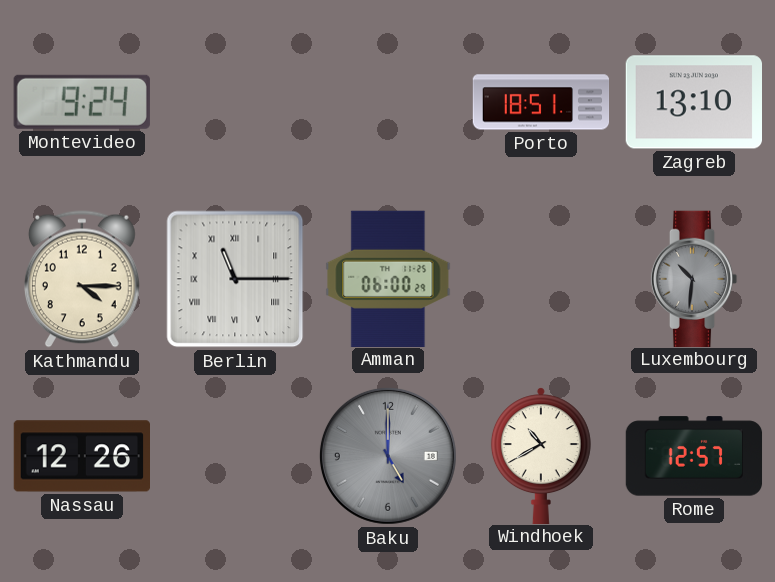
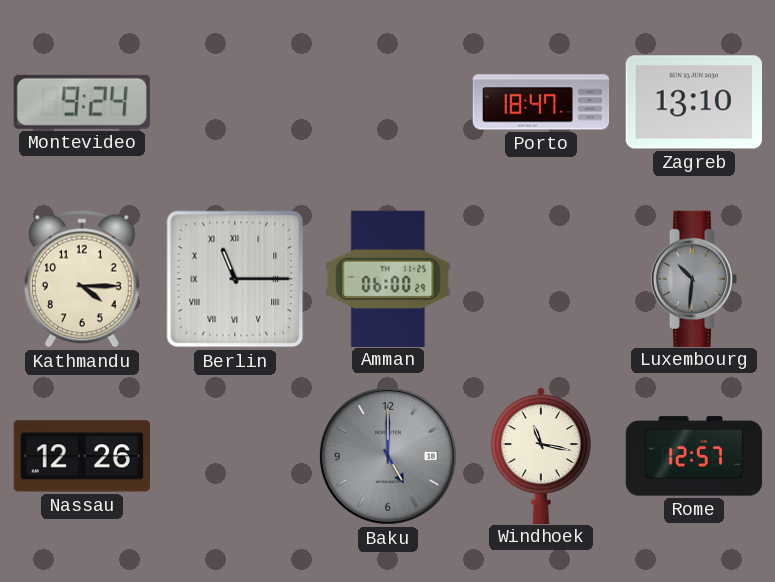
Porto: 18:51 -> 18:47 (541, 102)
Windhoek: 10:40 -> 11:17 (541, 455)
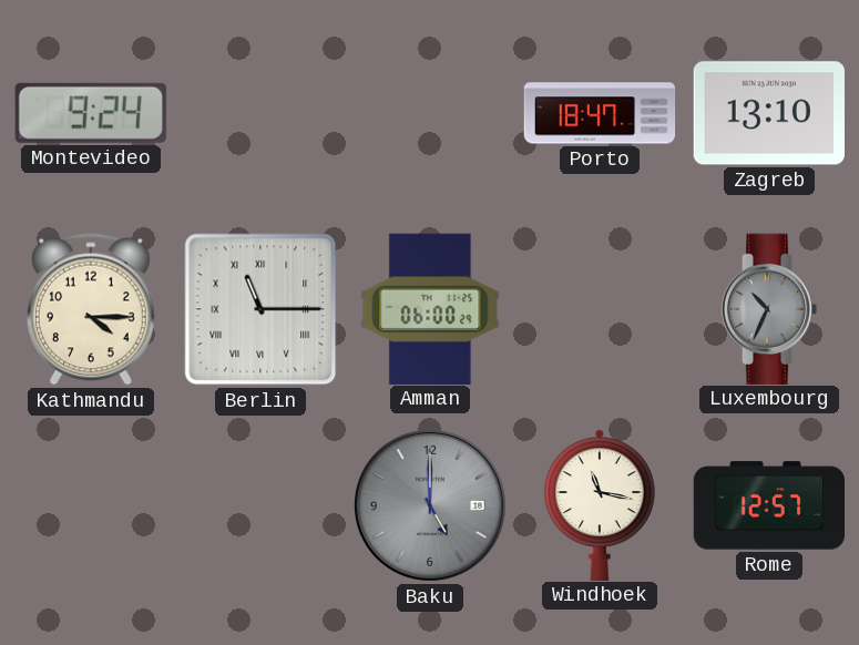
Luxembourg: 10:31 -> 10:34 (769, 308)
Nassau: 12:26 -> none (81, 456)
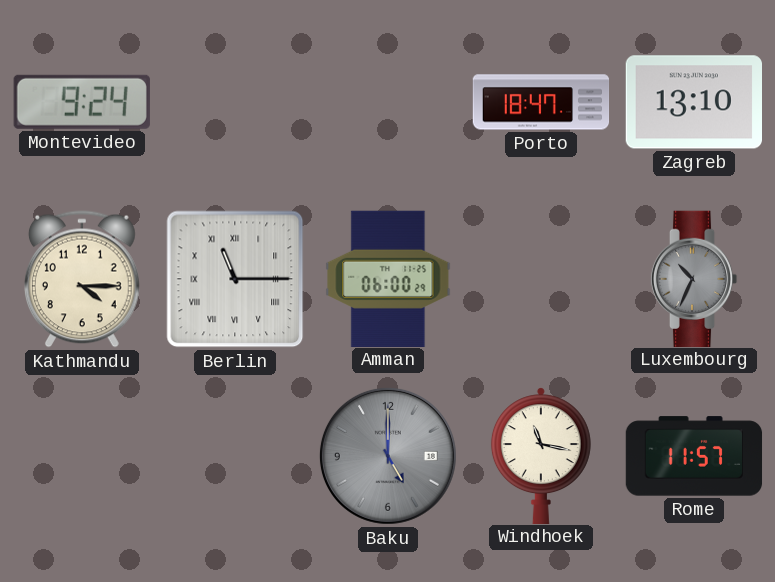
Rome: 12:57 -> 11:57 (694, 456)
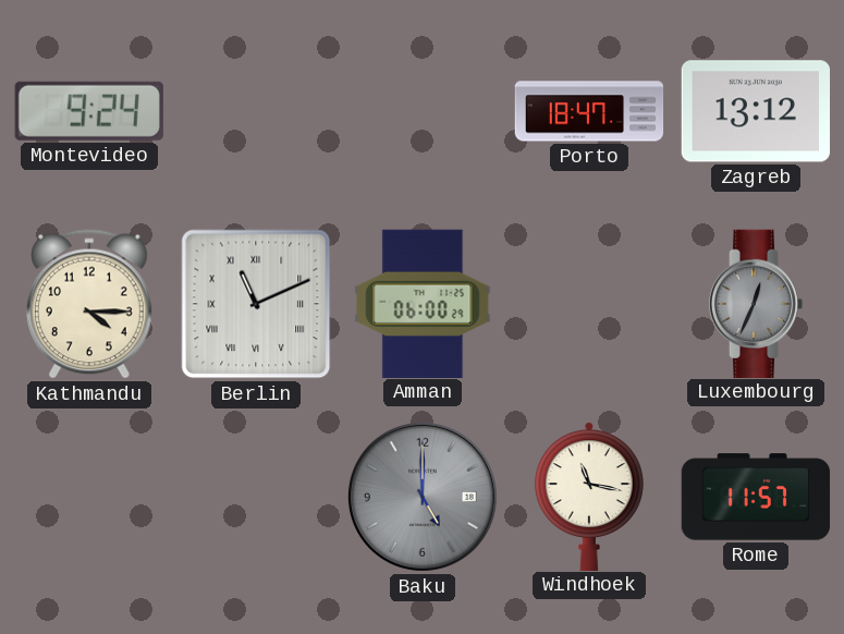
Zagreb: 13:10 -> 13:12 (755, 111)
Berlin: 11:15 -> 11:11 (256, 304)
Luxembourg: 10:34 -> 12:34 (756, 303)
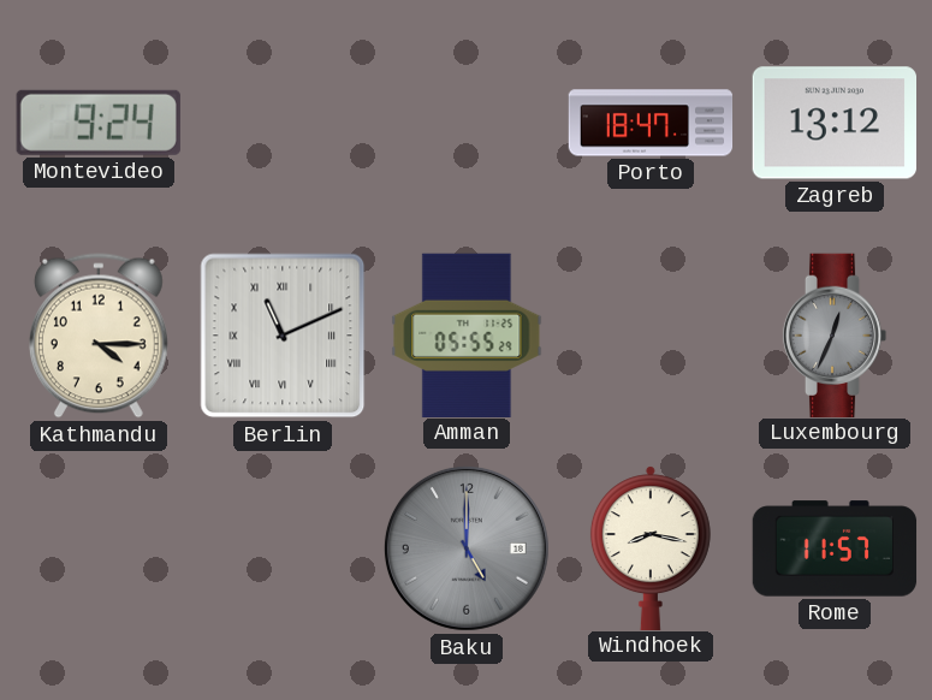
Amman: 06:00 -> 05:55 (467, 334)
Windhoek: 11:17 -> 8:17 (651, 547)
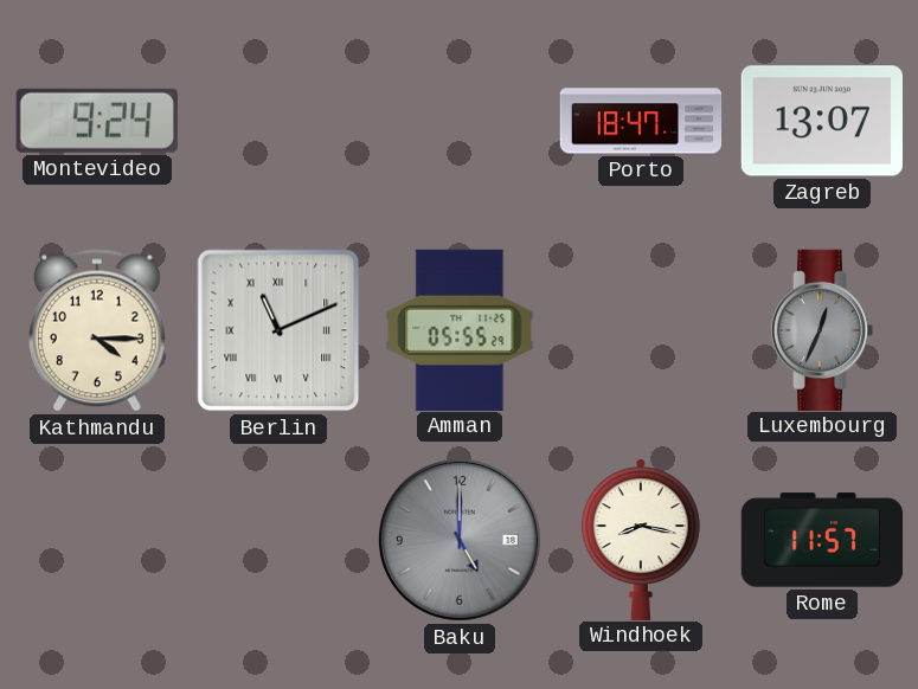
Zagreb: 13:12 -> 13:07 (821, 121)
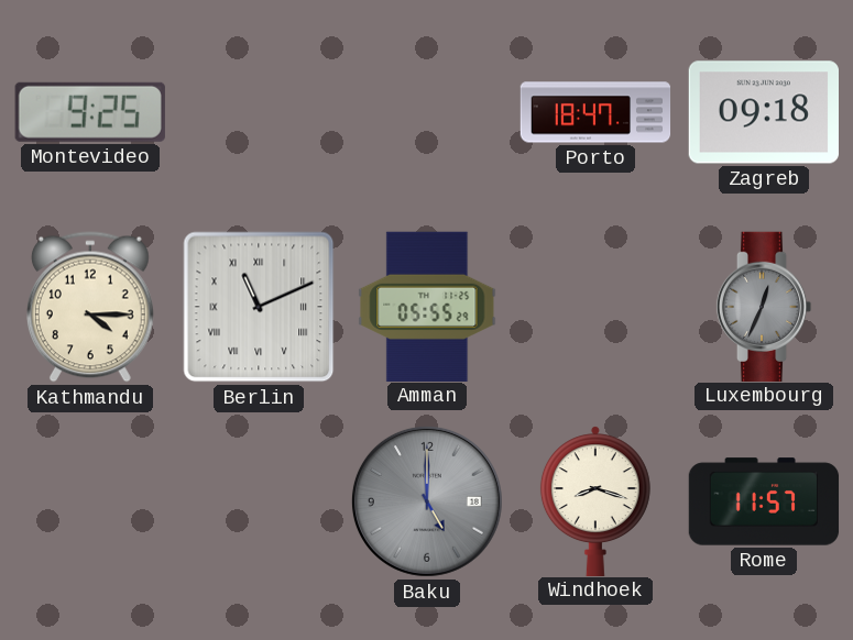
Montevideo: 9:24 -> 9:25 (90, 112)
Zagreb: 13:07 -> 09:18 (763, 112)
Windhoek: 8:17 -> 8:18 (595, 500)
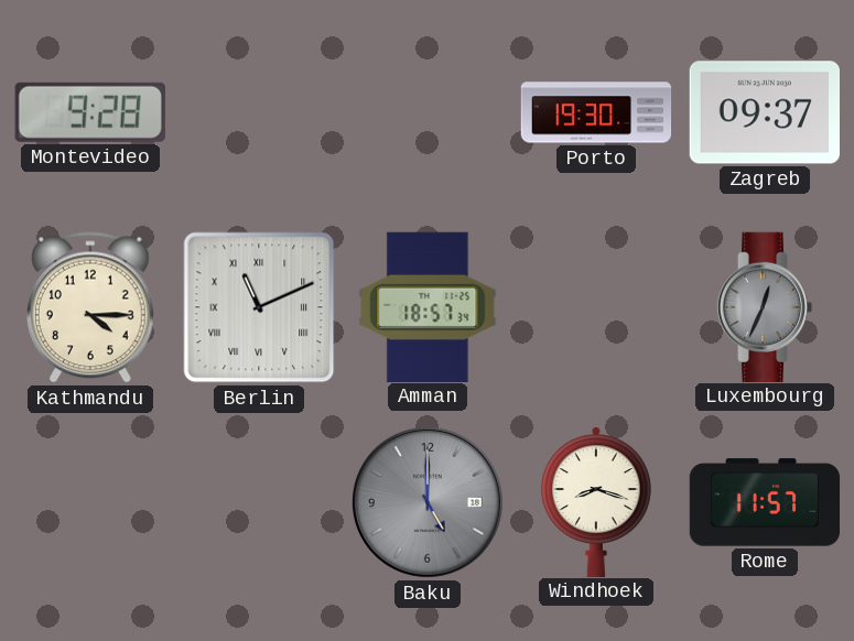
Montevideo: 9:25 -> 9:28 (90, 112)
Porto: 18:47 -> 19:30 (596, 112)
Zagreb: 09:18 -> 09:37 (764, 112)
Amman: 05:55 -> 18:57 (428, 306)
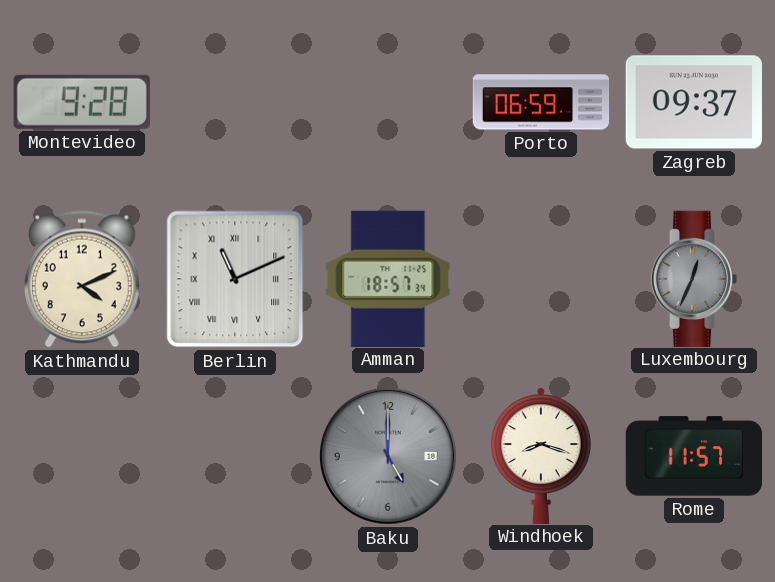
Porto: 19:30 -> 06:59 (541, 102)
Kathmandu: 4:15 -> 4:11 (82, 279)
